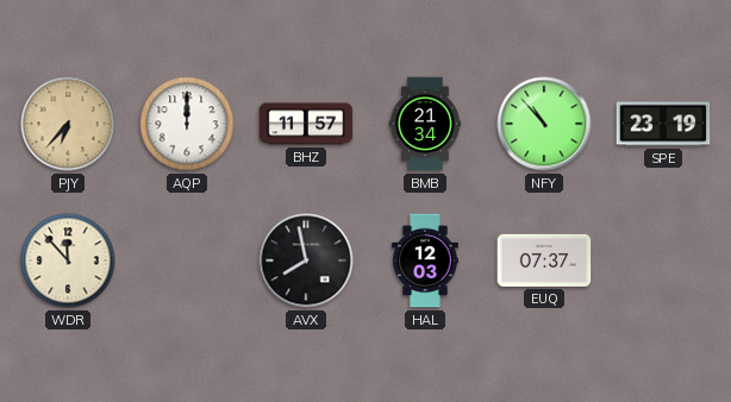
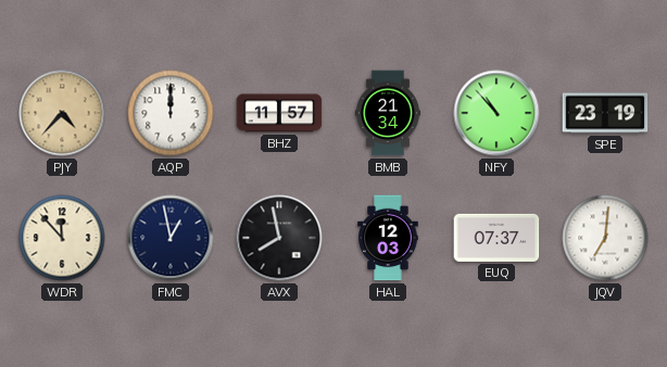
PJY: 6:37 -> 4:37 (62, 113)
FMC: none -> 12:58 (171, 238)
JQV: none -> 7:01 (605, 238)
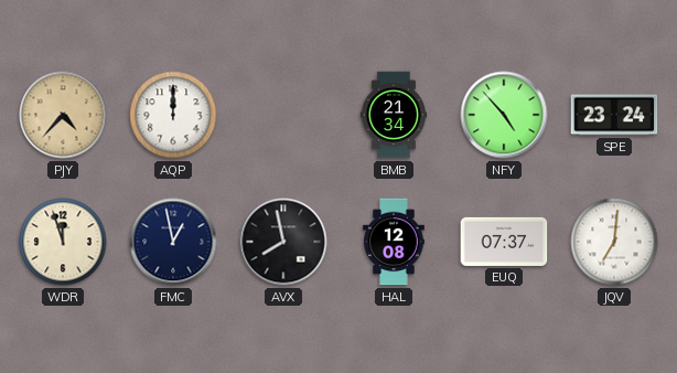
BHZ: 11:57 -> none (279, 113)
NFY: 10:53 -> 4:53 (504, 115)
SPE: 23:19 -> 23:24 (614, 115)
WDR: 11:53 -> 11:57 (63, 242)
HAL: 12:03 -> 12:08 (394, 242)
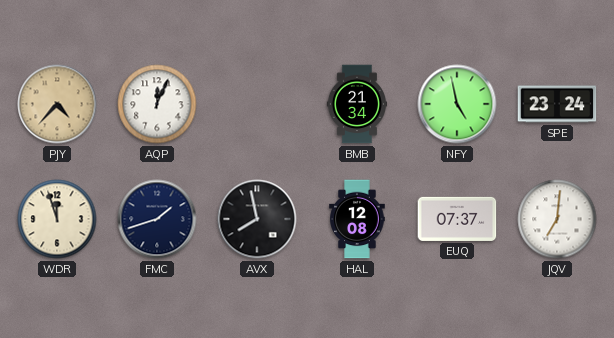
AQP: 12:00 -> 12:04 (157, 104)
NFY: 4:53 -> 4:58 (457, 104)
FMC: 12:58 -> 1:42 (157, 219)
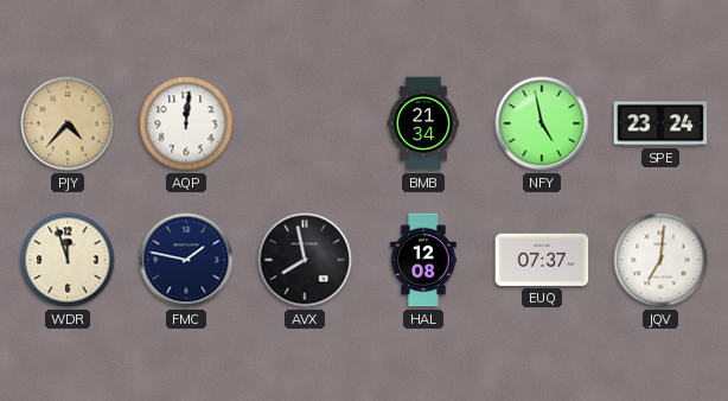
AQP: 12:04 -> 12:01 (186, 123)
FMC: 1:42 -> 1:47 (186, 260)
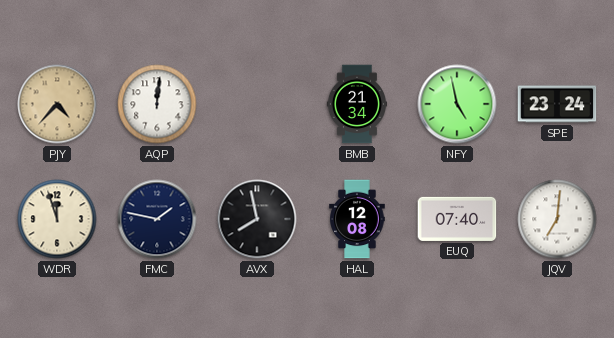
EUQ: 07:37 -> 07:40 (457, 219)
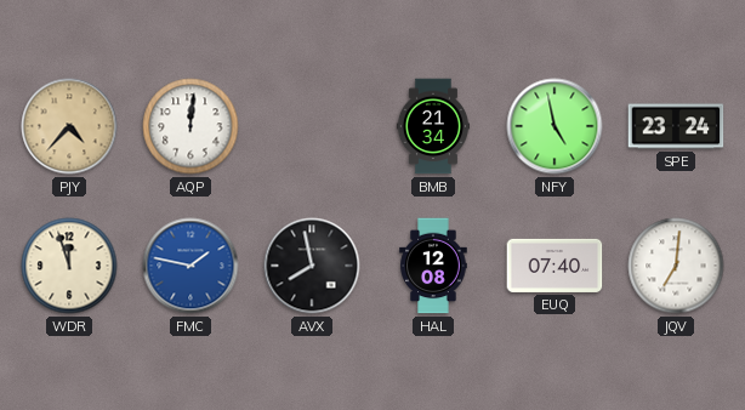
FMC dial: navy -> blue (190, 266)
